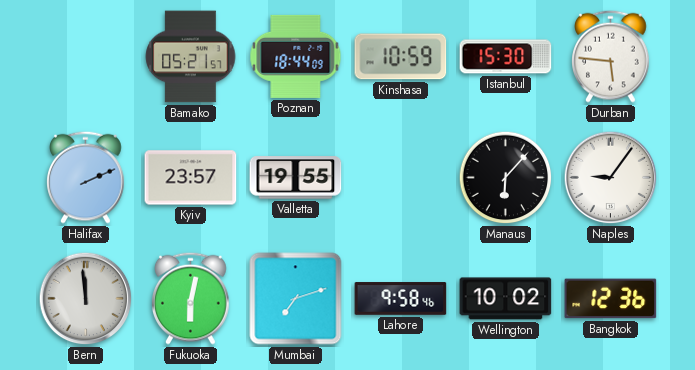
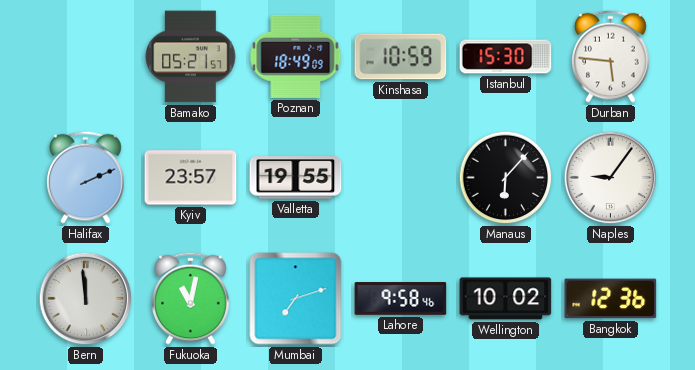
Poznan: 18:44 -> 18:49 (296, 56)
Fukuoka: 6:02 -> 11:02 (191, 298)
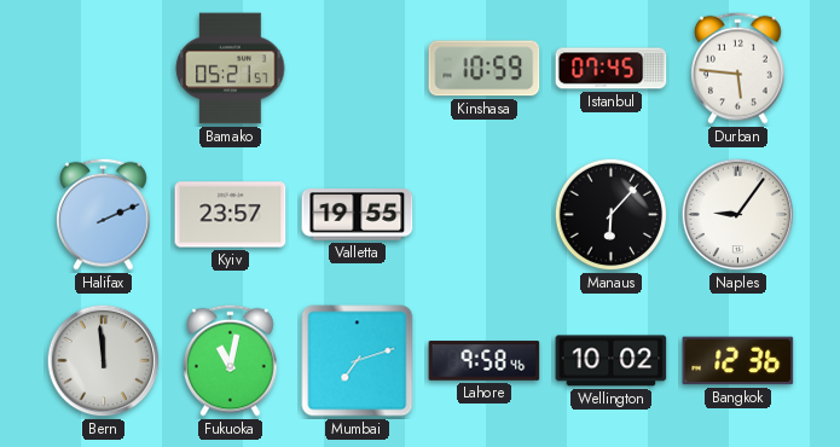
Poznan: 18:49 -> none (296, 56)
Istanbul: 15:30 -> 07:45 (612, 69)
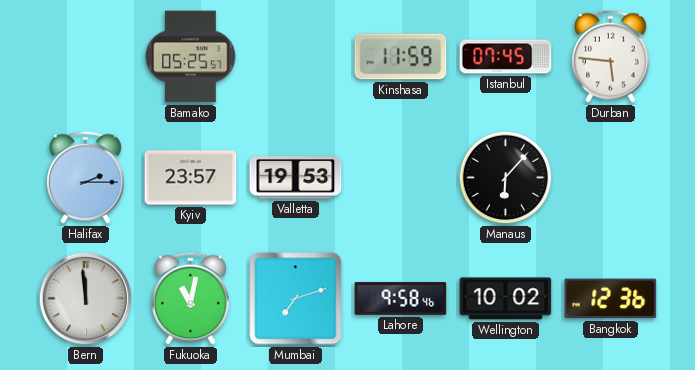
Bamako: 05:21 -> 05:25 (191, 57)
Kinshasa: 10:59 -> 11:59 (401, 57)
Halifax: 2:11 -> 2:15 (86, 177)
Valletta: 19:55 -> 19:53 (296, 178)
Naples: 9:06 -> none (738, 215)
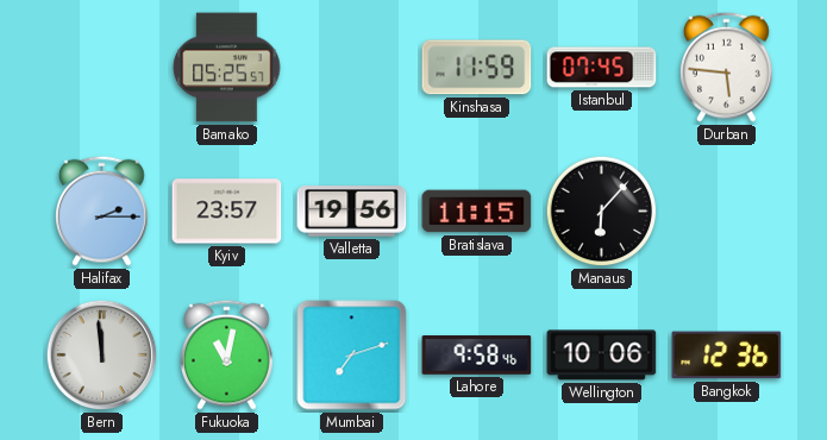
Valletta: 19:53 -> 19:56 (352, 212)
Bratislava: none -> 11:15 (477, 212)
Wellington: 10:02 -> 10:06 (602, 356)
